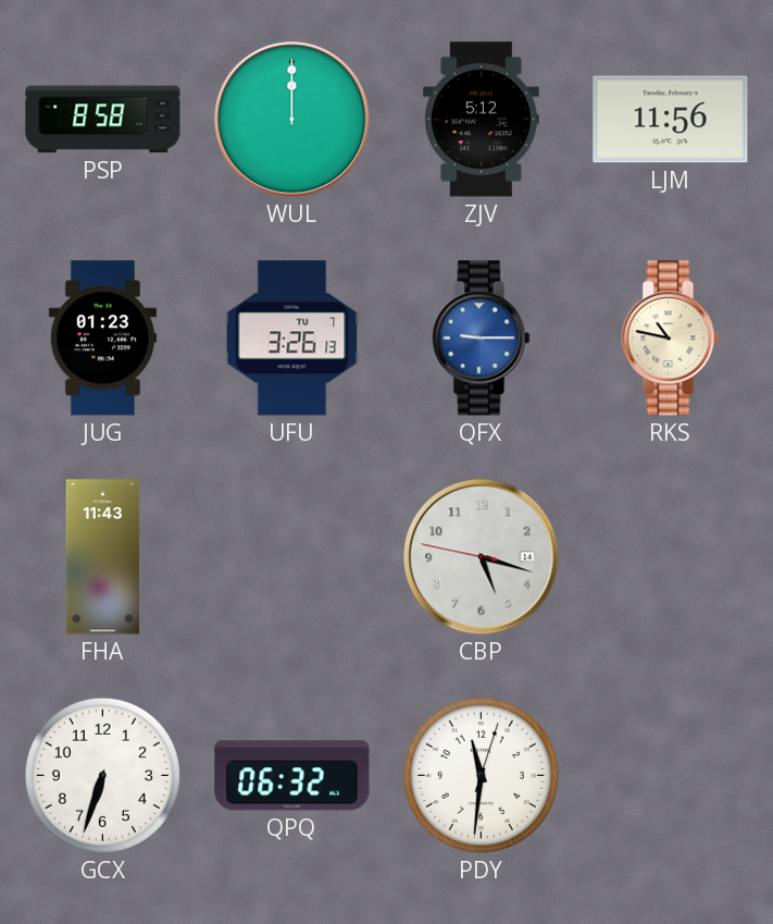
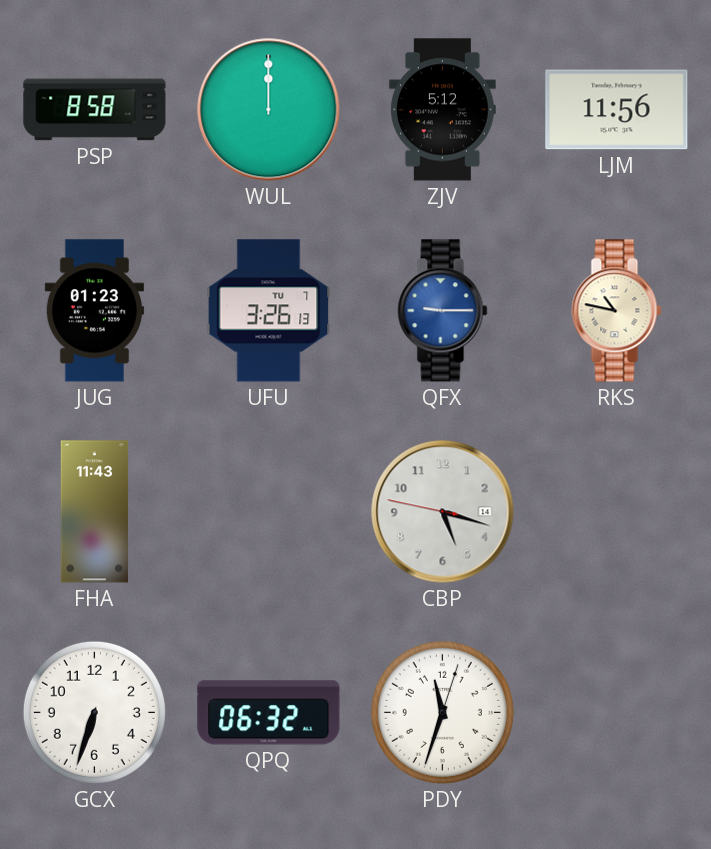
PDY: 11:31 -> 11:33 (442, 712)
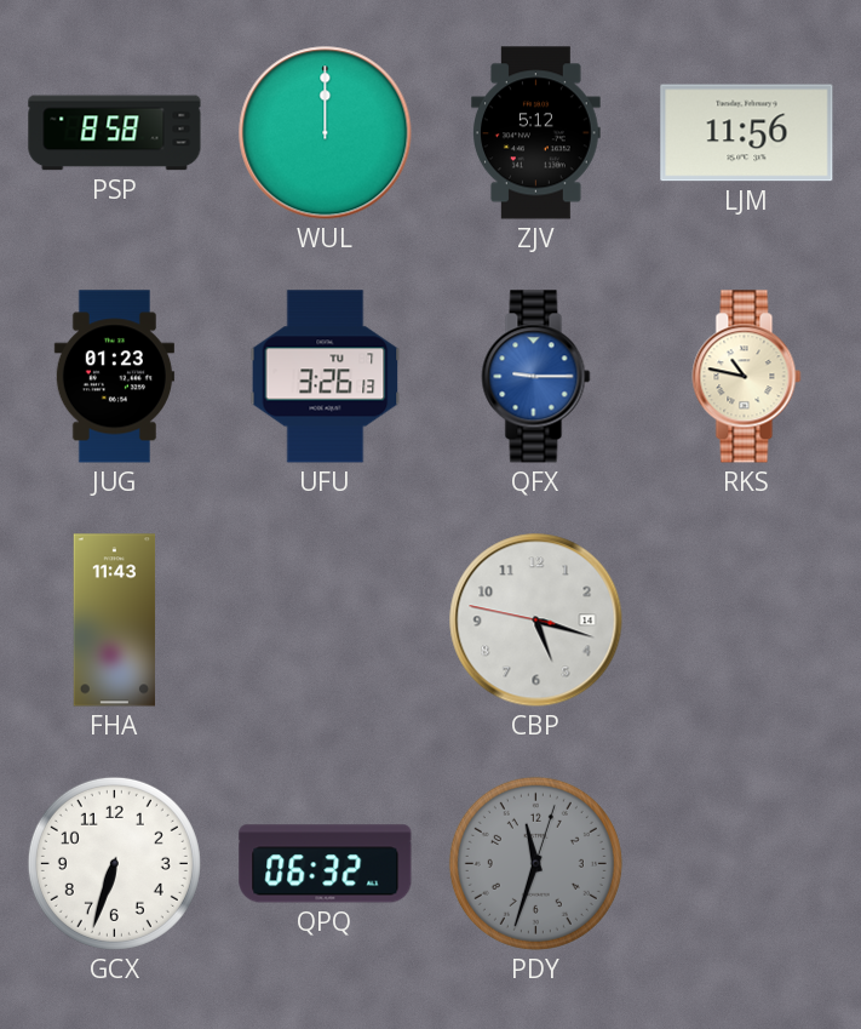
PDY dial: white -> grey (535, 863)
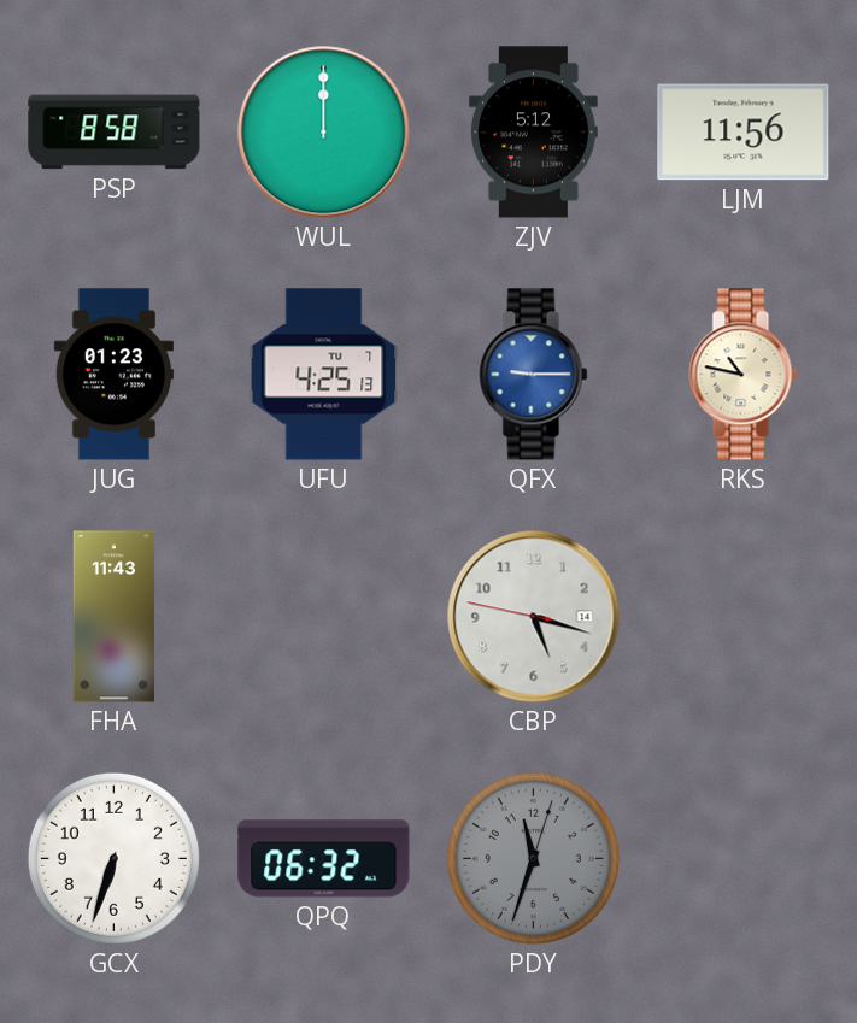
UFU: 3:26 -> 4:25 (324, 375)
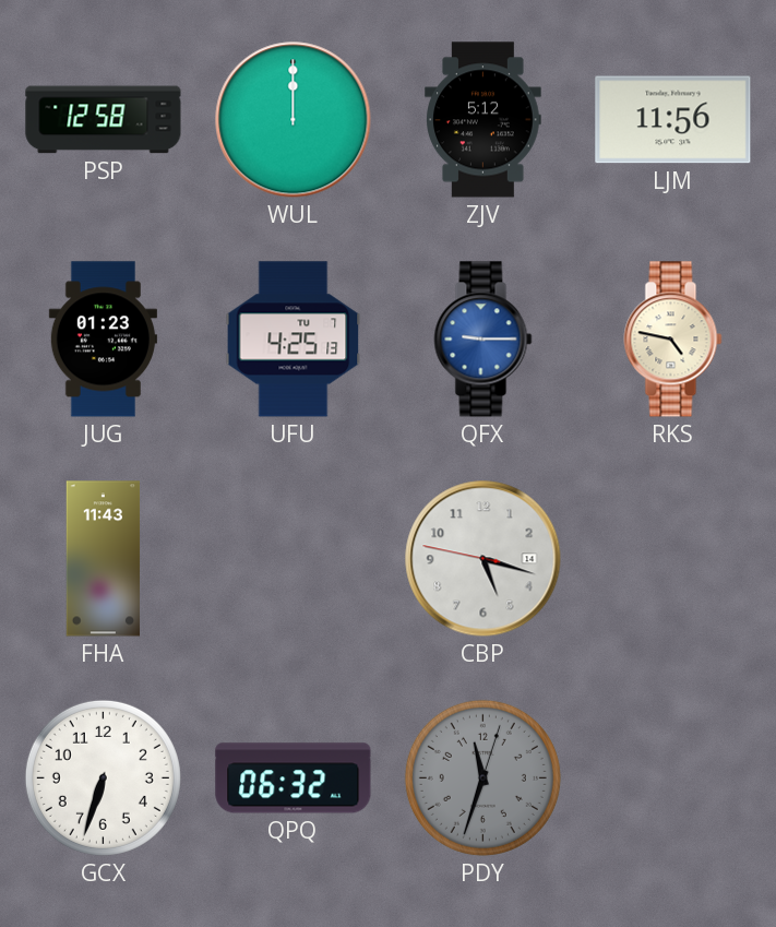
PSP: 8:58 -> 12:58 (104, 120)
RKS: 10:47 -> 4:47 (673, 340)
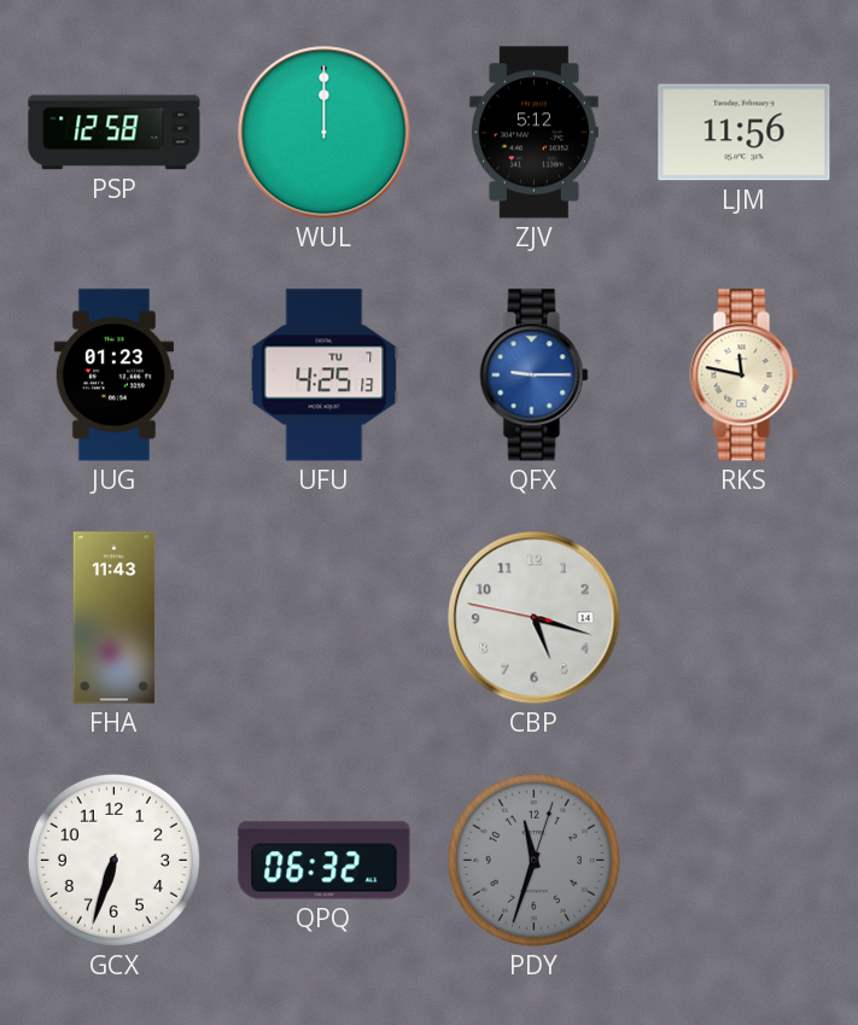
RKS: 4:47 -> 11:47 (745, 375)
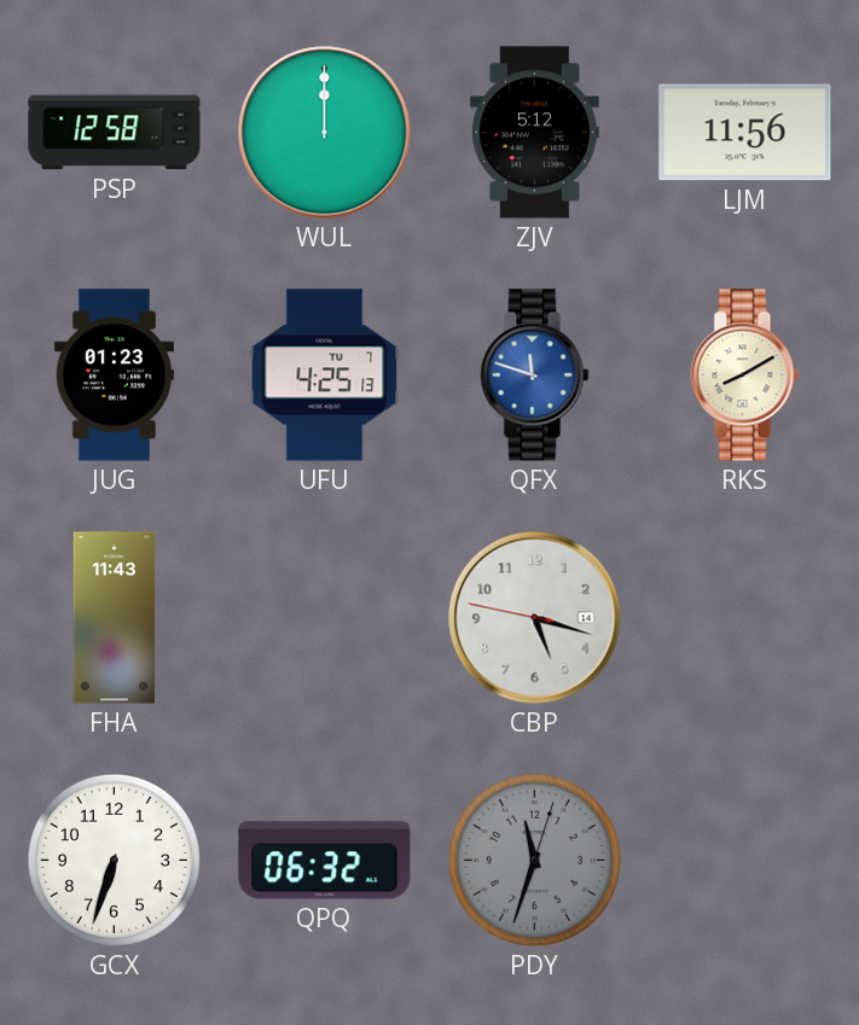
QFX: 9:15 -> 11:48 (535, 375)
RKS: 11:47 -> 8:10 (745, 375)
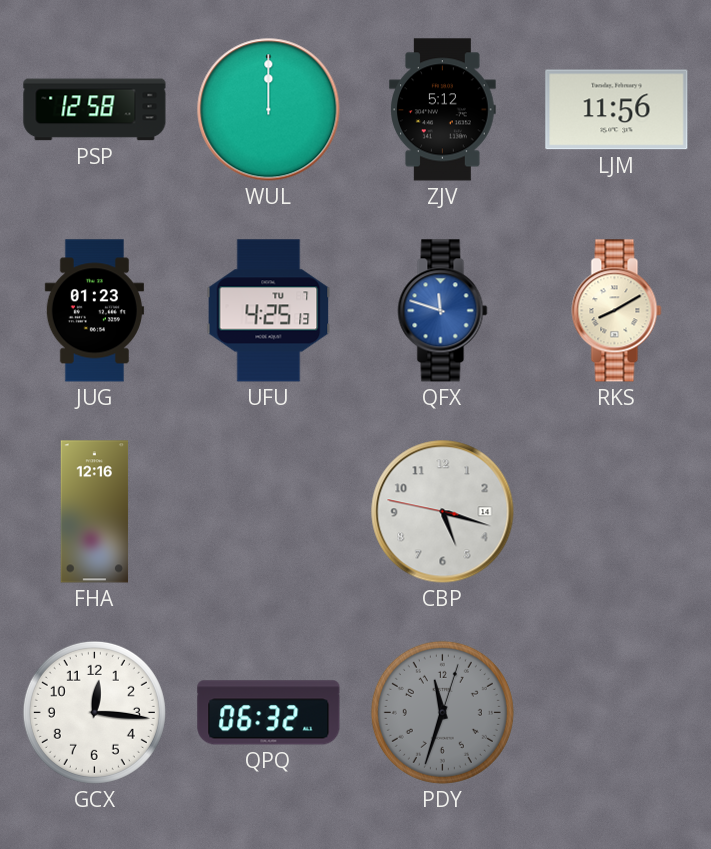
FHA: 11:43 -> 12:16 (95, 512)
GCX: 6:33 -> 12:16 (94, 712)
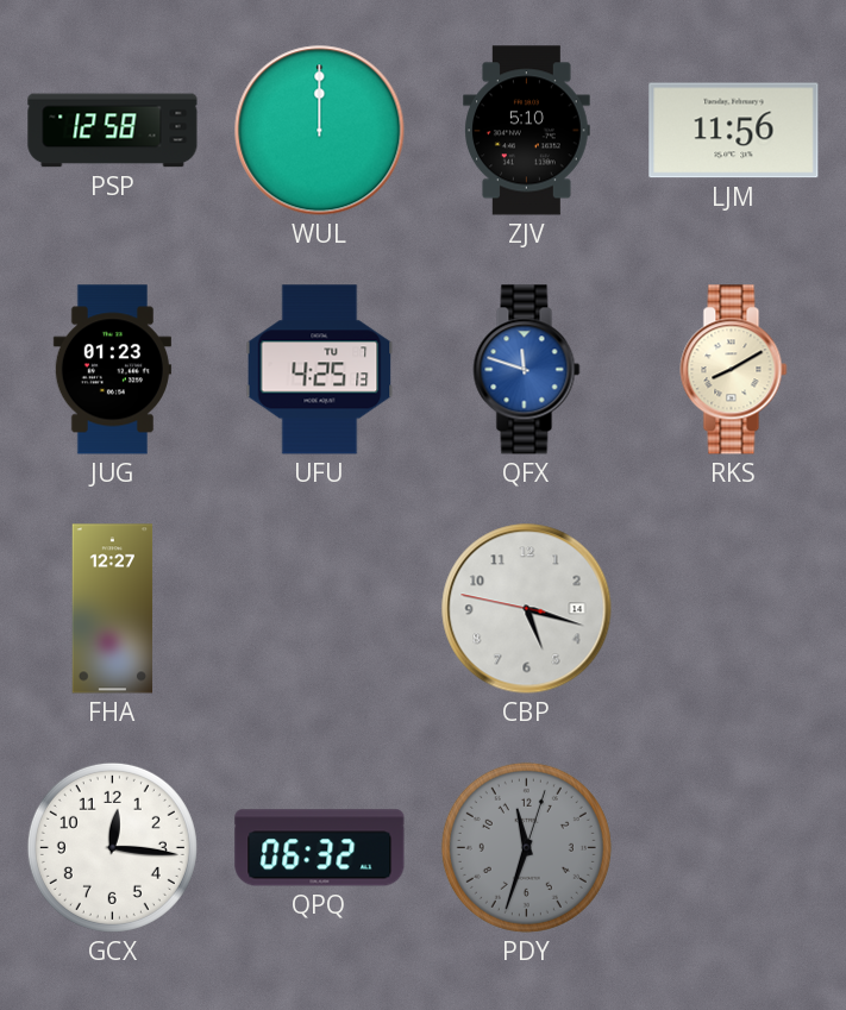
ZJV: 5:12 -> 5:10 (527, 131)
FHA: 12:16 -> 12:27 (113, 609)
